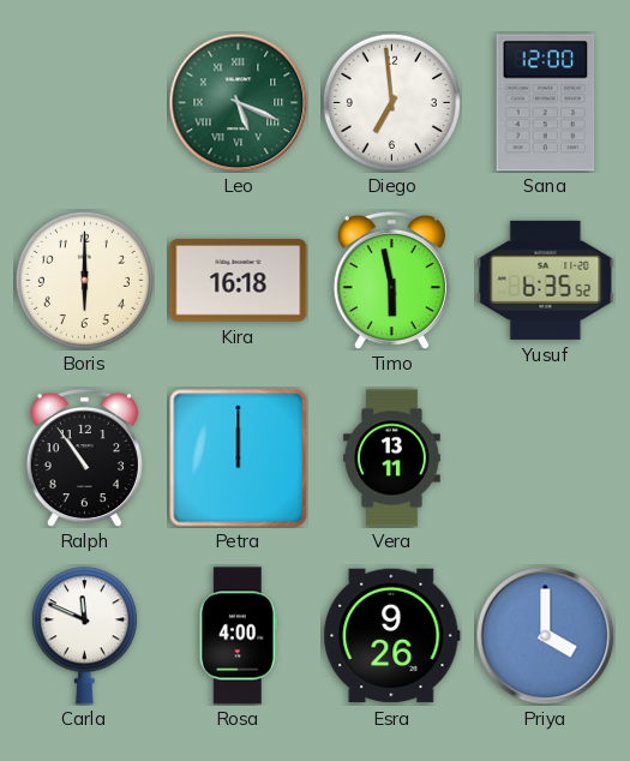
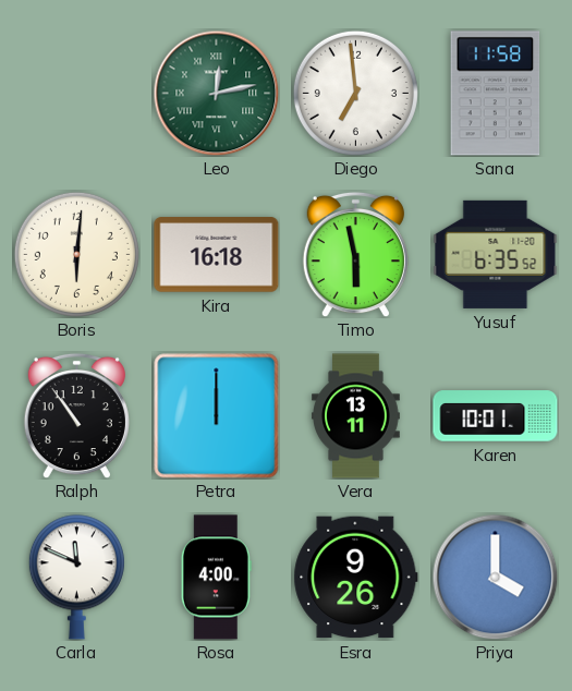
Leo: 5:19 -> 12:13 (216, 93)
Sana: 12:00 -> 11:58 (496, 94)
Boris: 6:00 -> 6:01 (76, 254)
Karen: none -> 10:01 (496, 416)
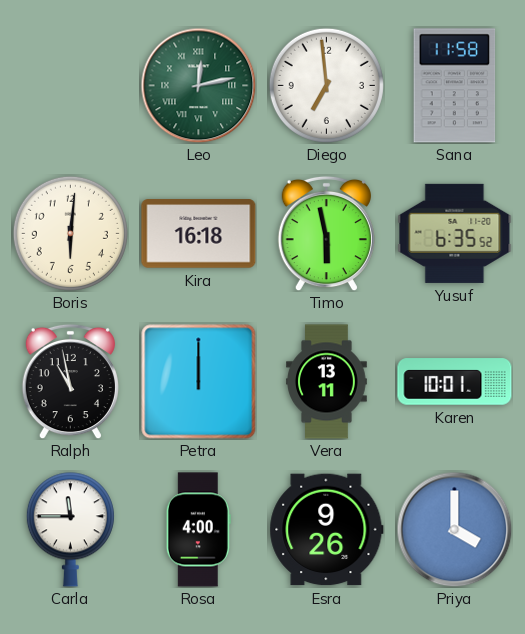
Ralph: 10:54 -> 10:58 (70, 381)
Carla: 11:49 -> 11:45 (70, 530)
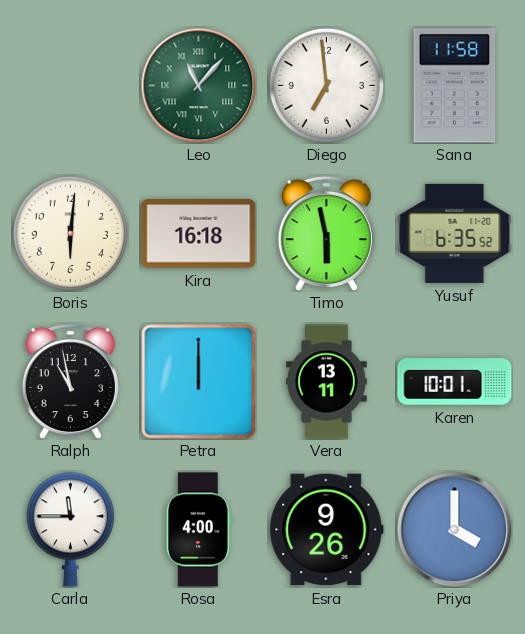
Leo: 12:13 -> 11:07 (198, 85)
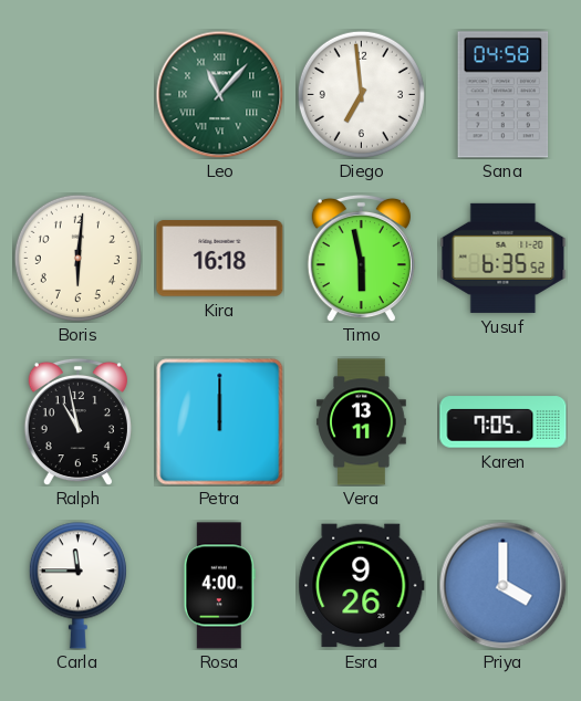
Sana: 11:58 -> 04:58 (504, 95)
Karen: 10:01 -> 7:05 (504, 422)
